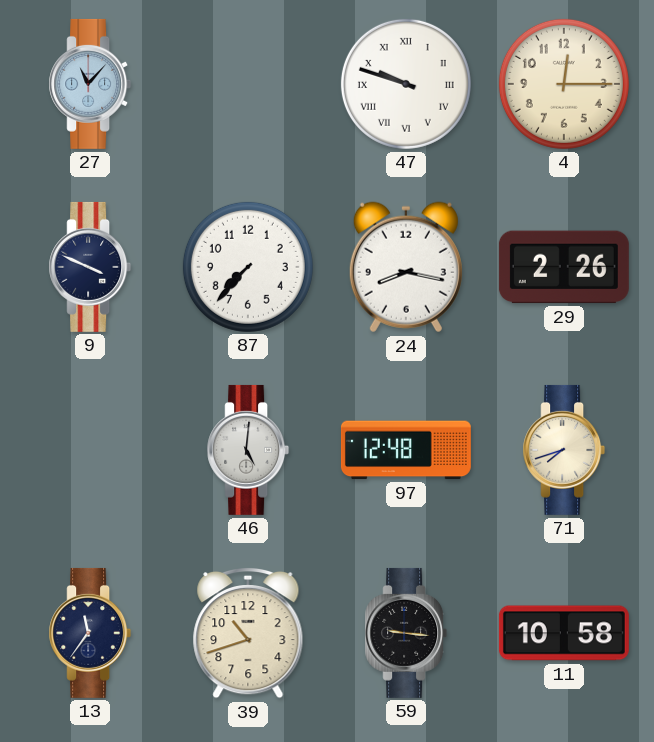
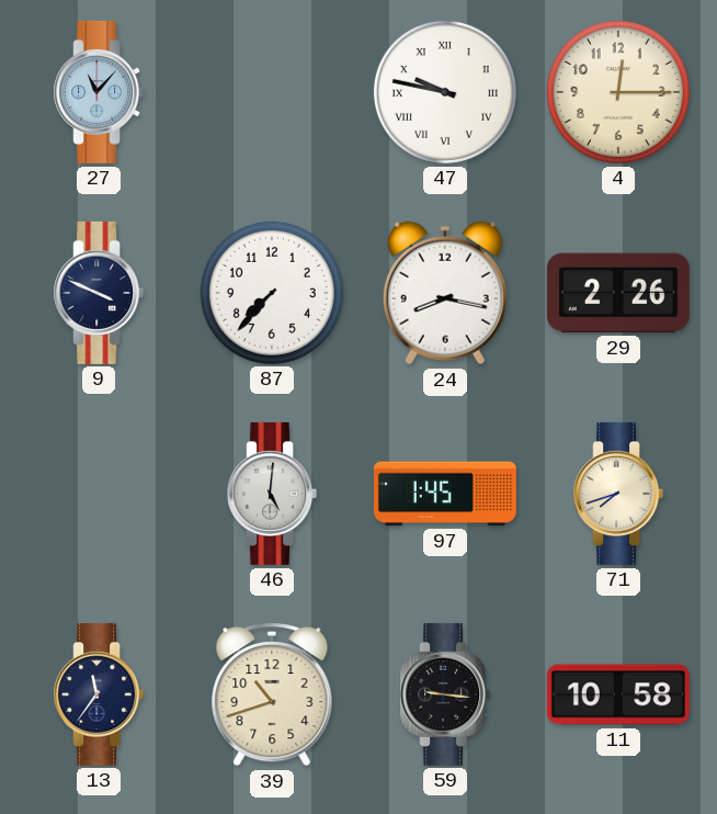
47: 9:48 -> 9:47 (445, 92)
97: 12:48 -> 1:45 (445, 494)
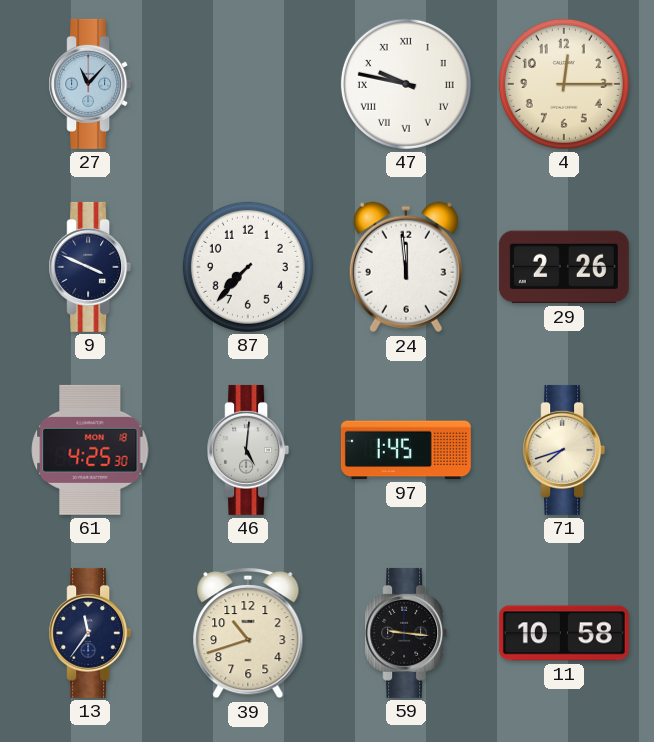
24: 8:17 -> 11:59 (406, 267)
61: none -> 4:25 (90, 450)
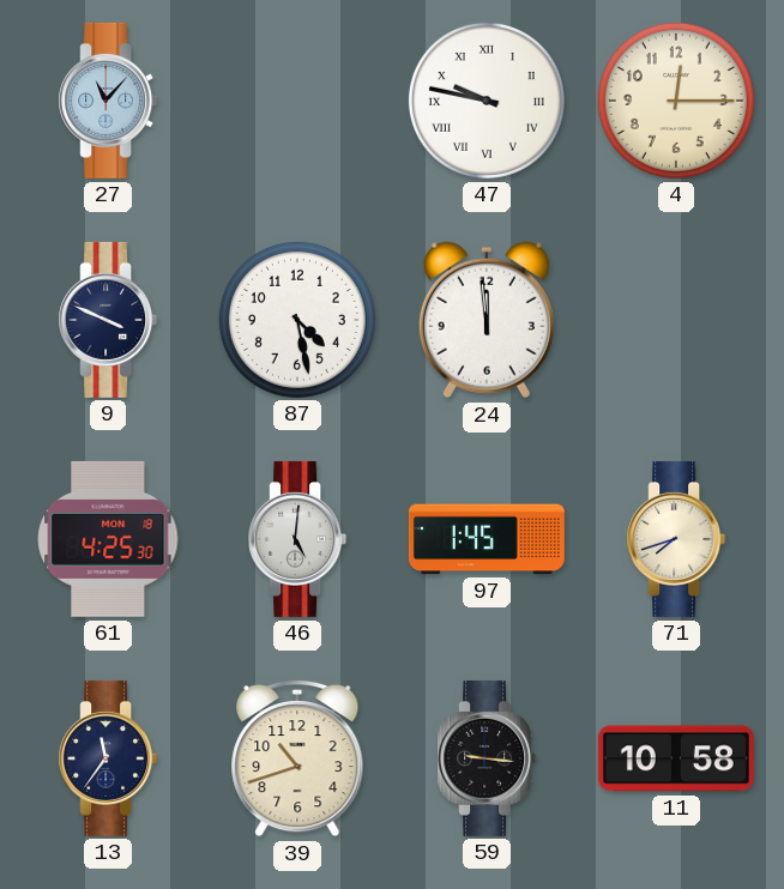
87: 7:37 -> 4:28 (297, 320)
29: 2:26 -> none (564, 267)
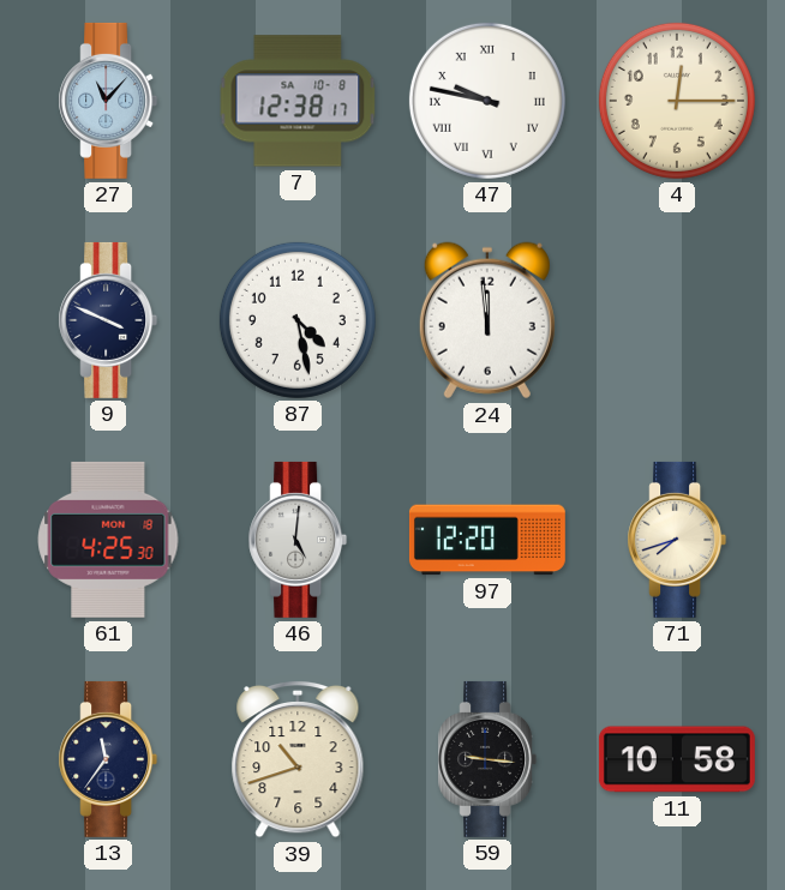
7: none -> 12:38 (298, 101)
97: 1:45 -> 12:20 (487, 540)
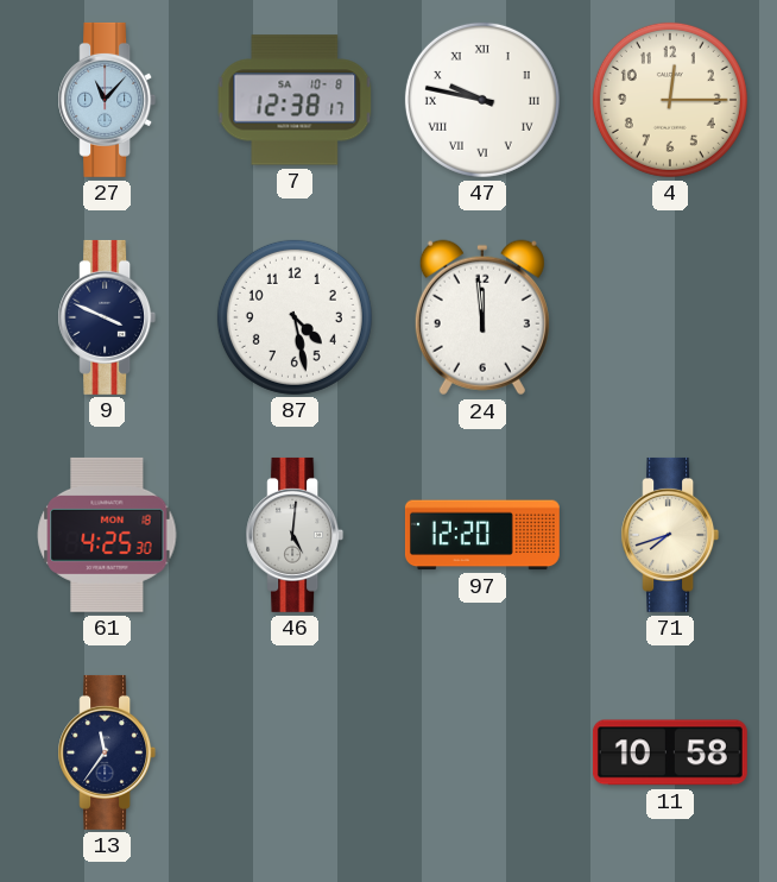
39: 10:42 -> none (298, 759)
59: 9:16 -> none (487, 759)
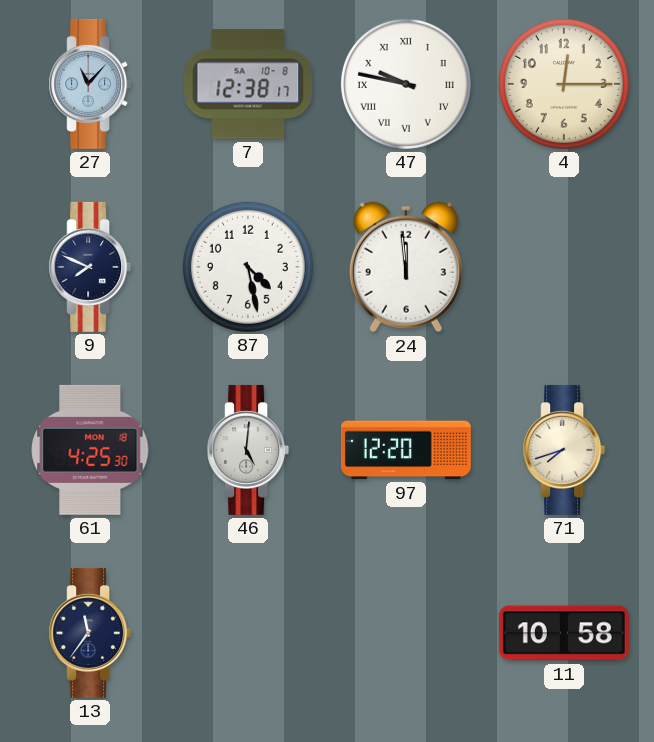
9: 3:49 -> 7:49 (90, 267)
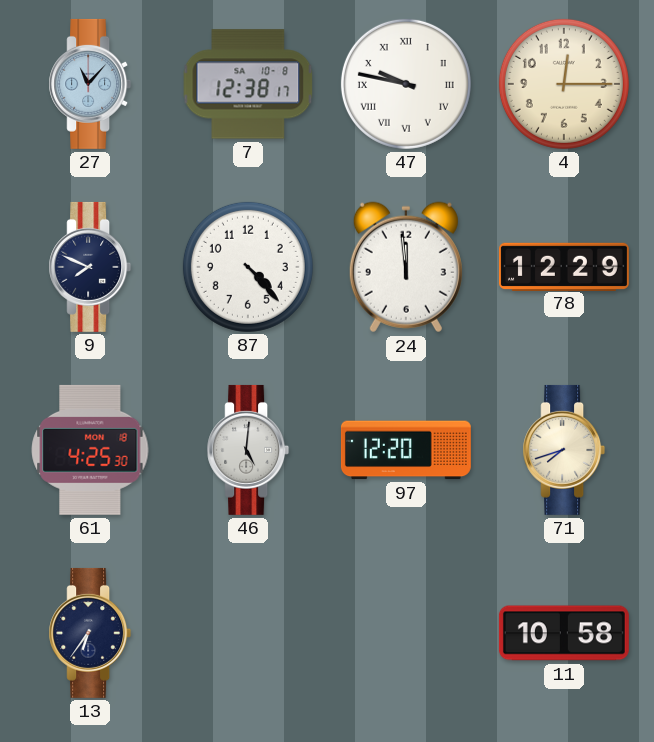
87: 4:28 -> 4:23 (248, 267)
78: none -> 12:29 (564, 266)
13: 11:36 -> 6:36 (90, 633)
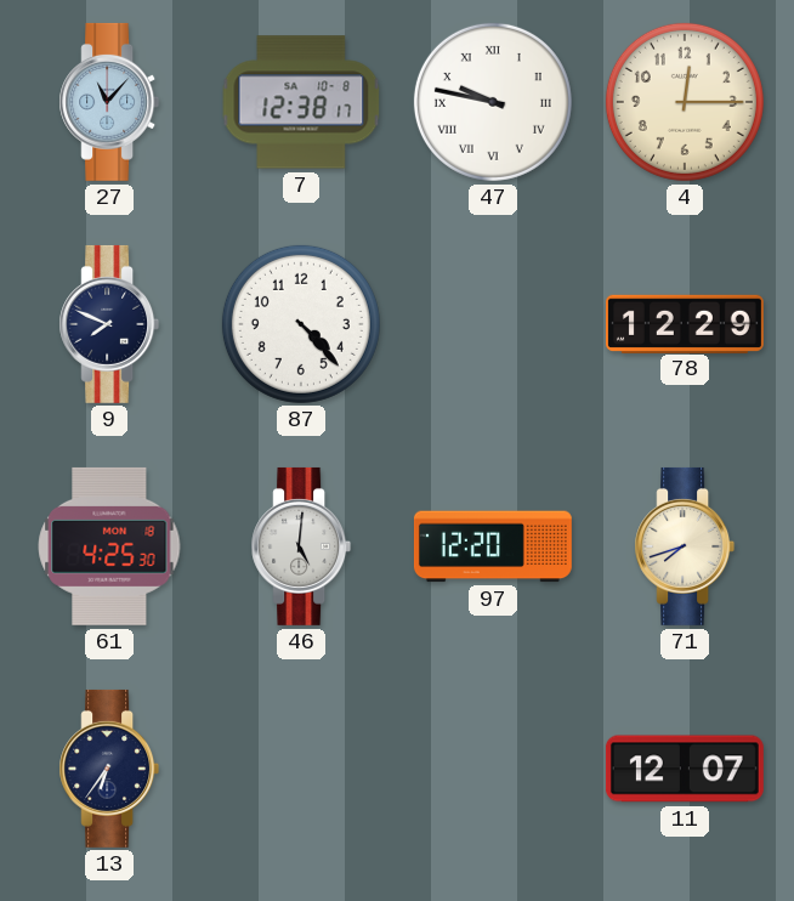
24: 11:59 -> none (406, 267)
11: 10:58 -> 12:07 (685, 769)
